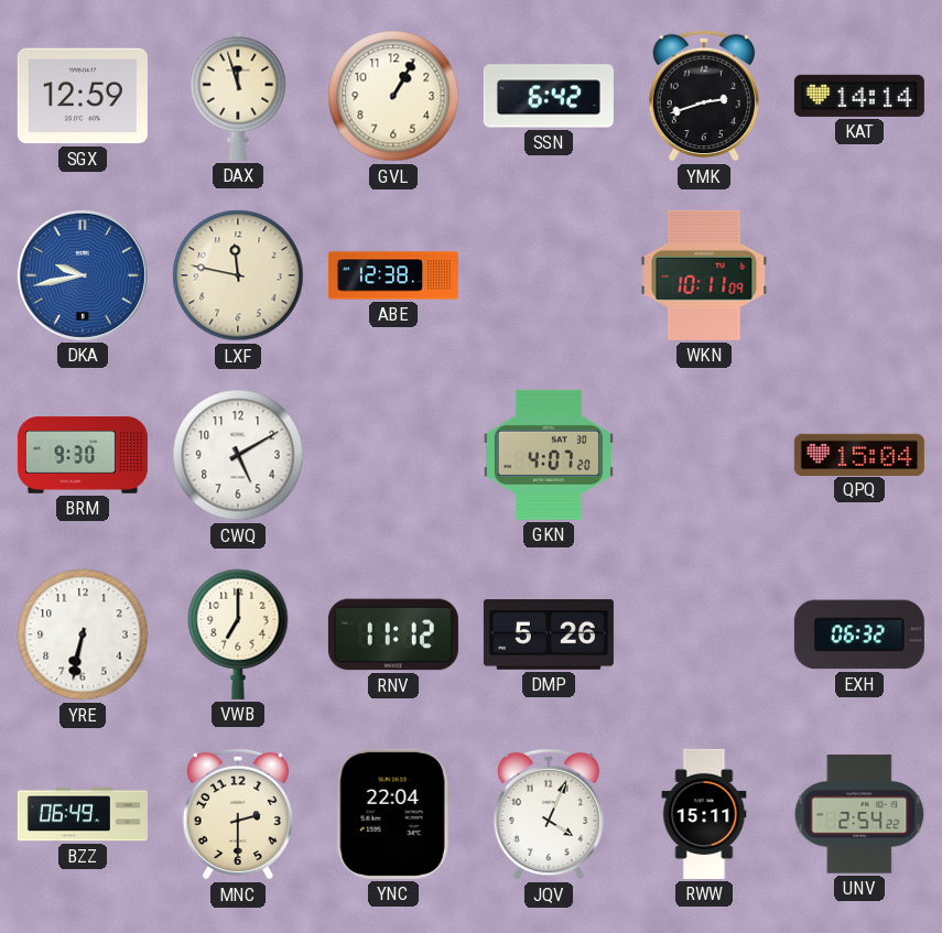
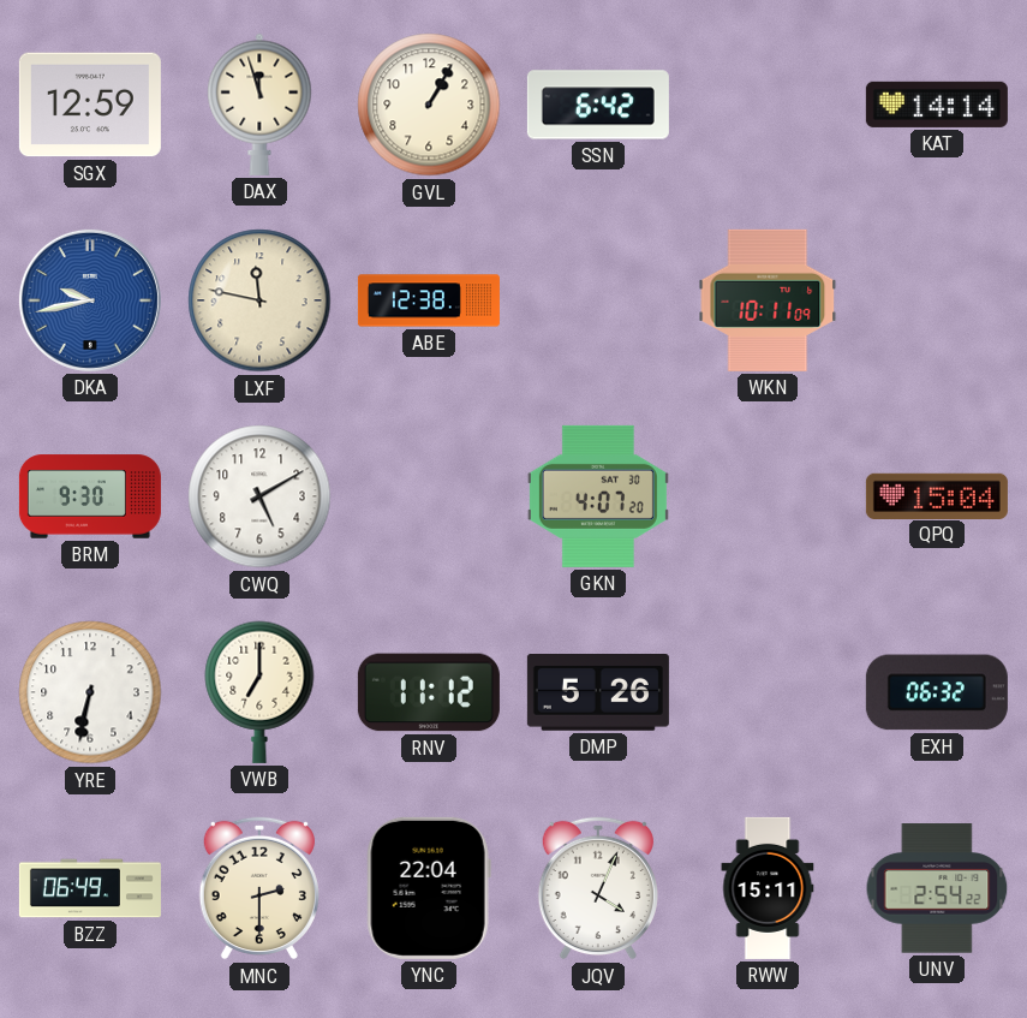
YMK: 2:42 -> none (704, 96)
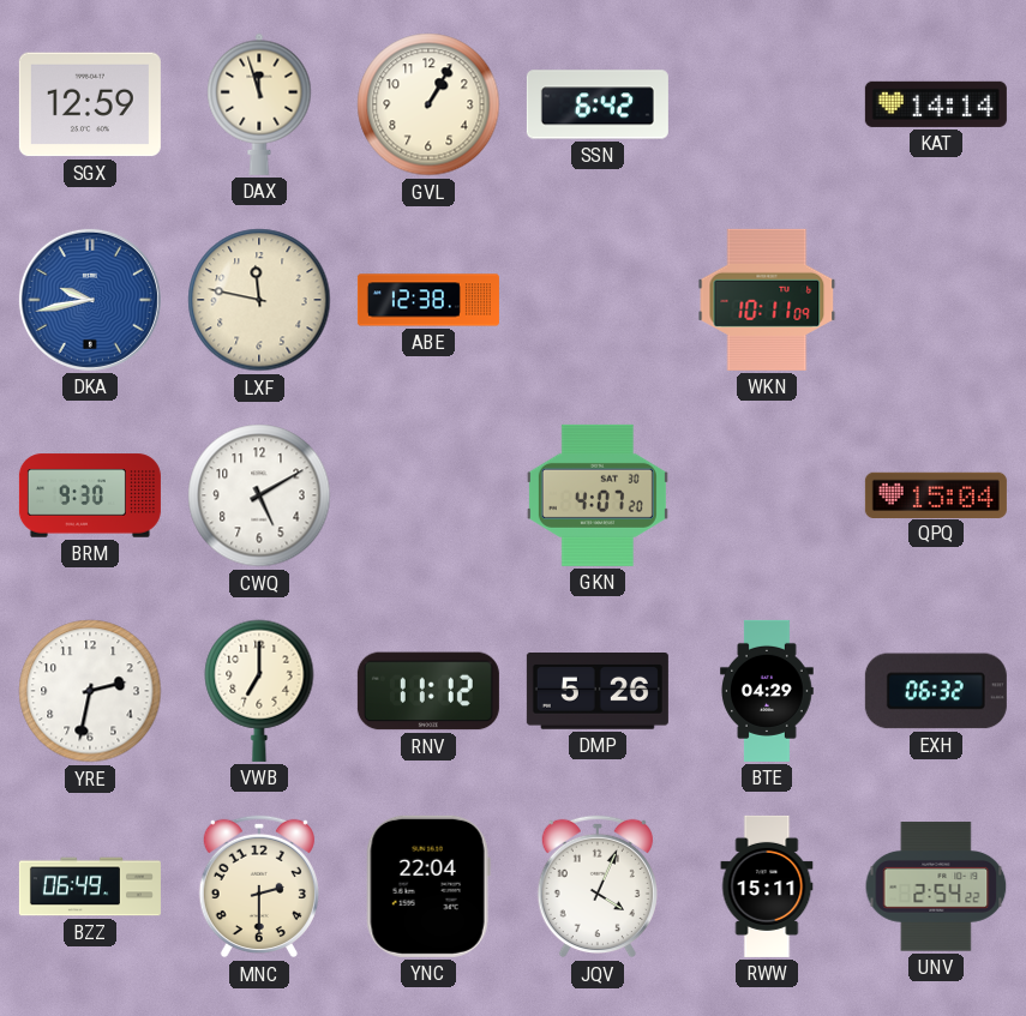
YRE: 6:32 -> 2:32 (90, 691)
BTE: none -> 04:29 (768, 691)
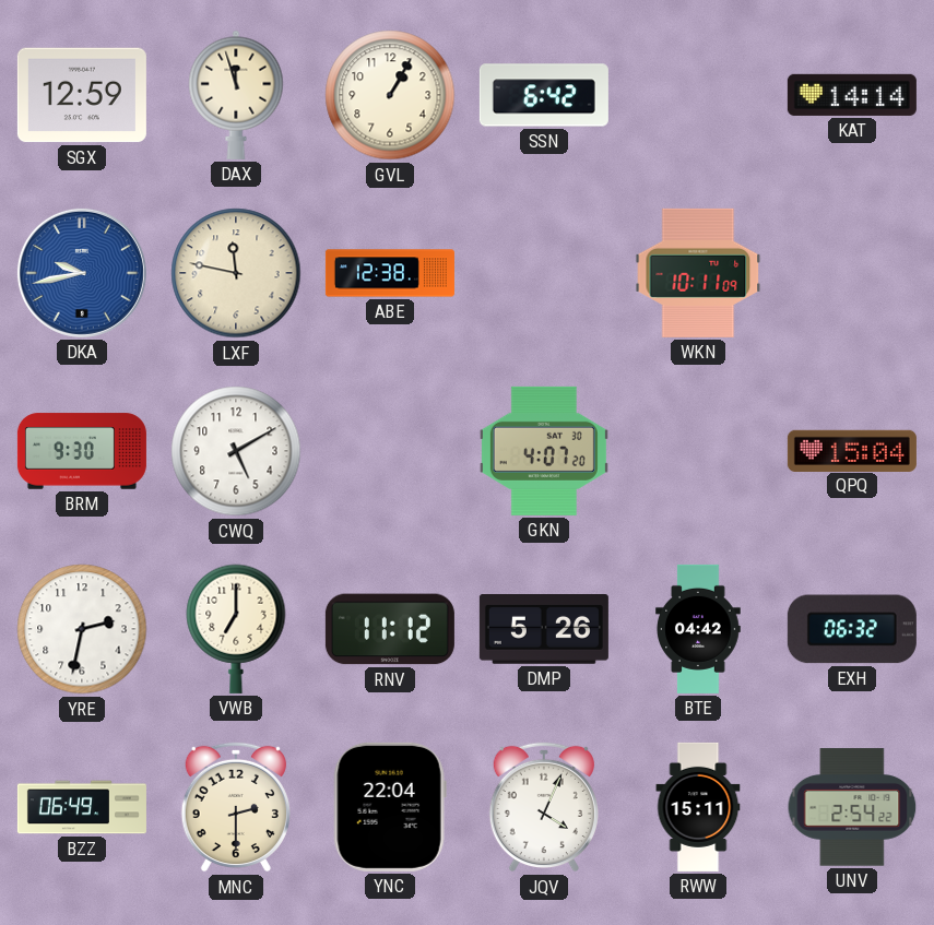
BTE: 04:29 -> 04:42 (699, 629)
